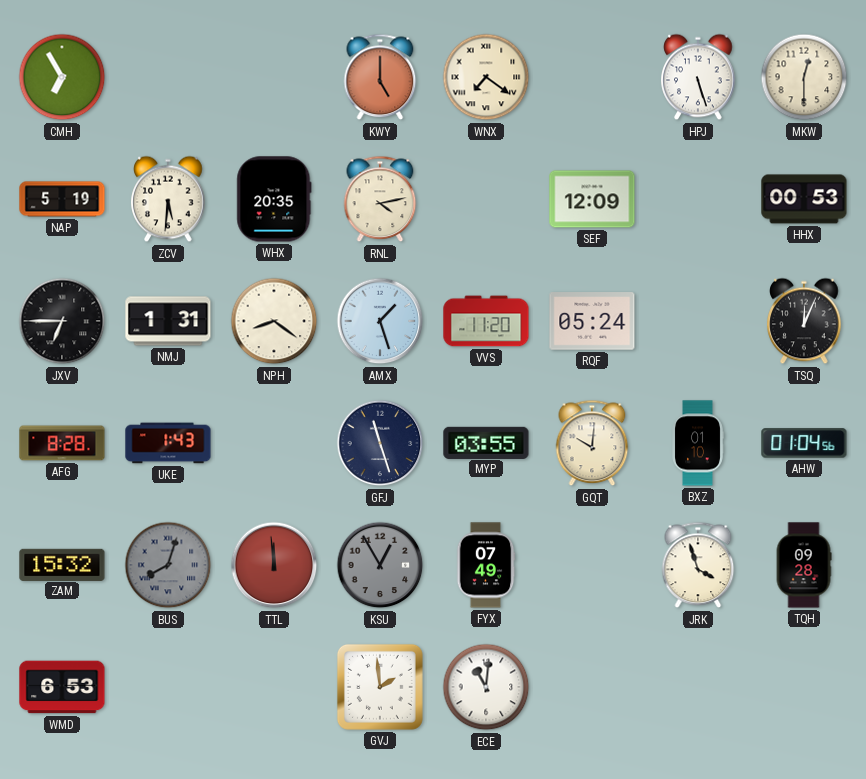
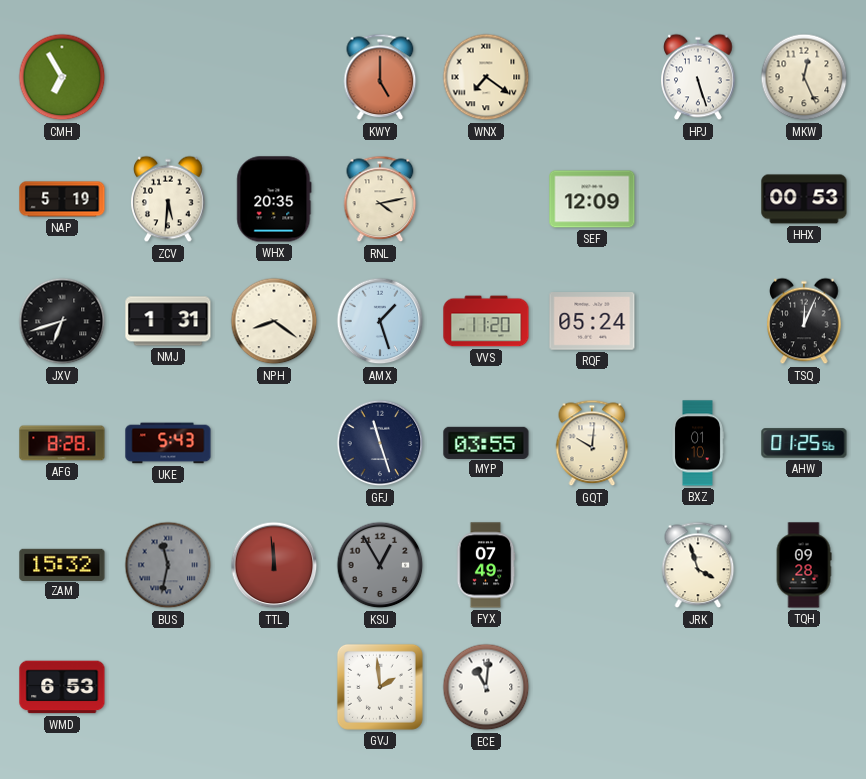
MKW: 12:30 -> 12:26 (804, 77)
JXV: 6:45 -> 6:42 (62, 321)
UKE: 1:43 -> 5:43 (168, 443)
AHW: 01:04 -> 01:25 (804, 443)
BUS: 8:03 -> 11:32 (168, 565)
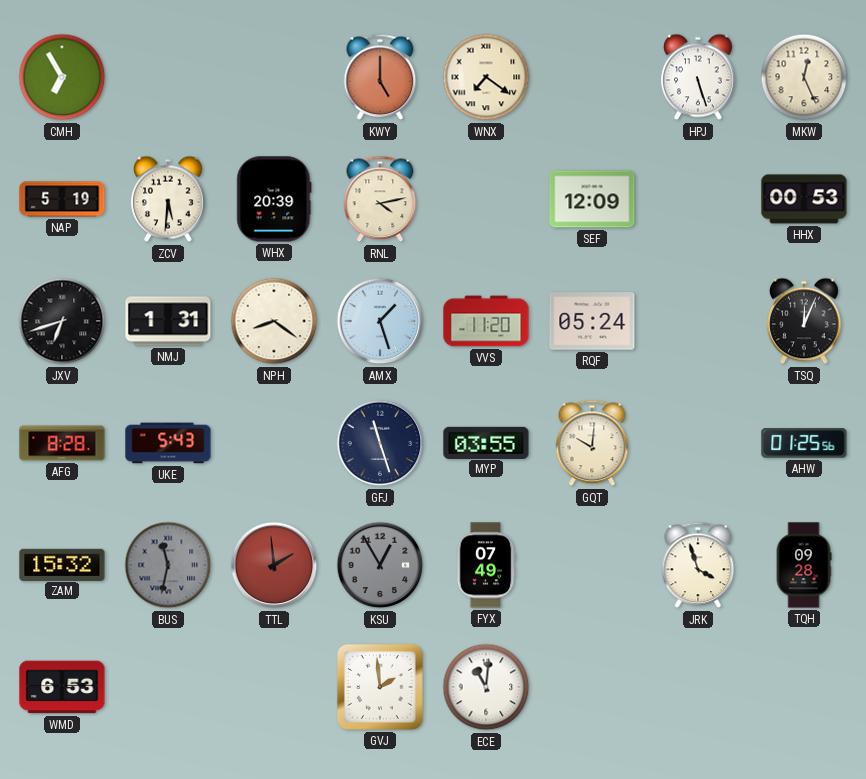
WHX: 20:35 -> 20:39 (274, 199)
BXZ: 01:10 -> none (698, 443)
TTL: 11:59 -> 1:59 (274, 565)
